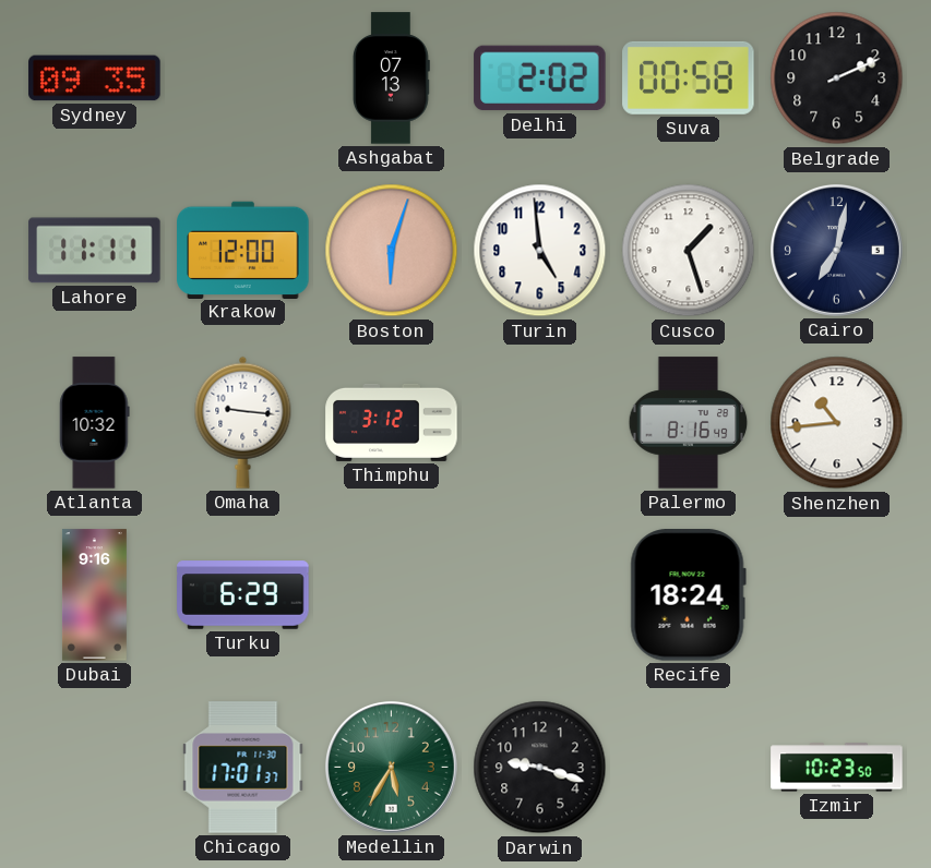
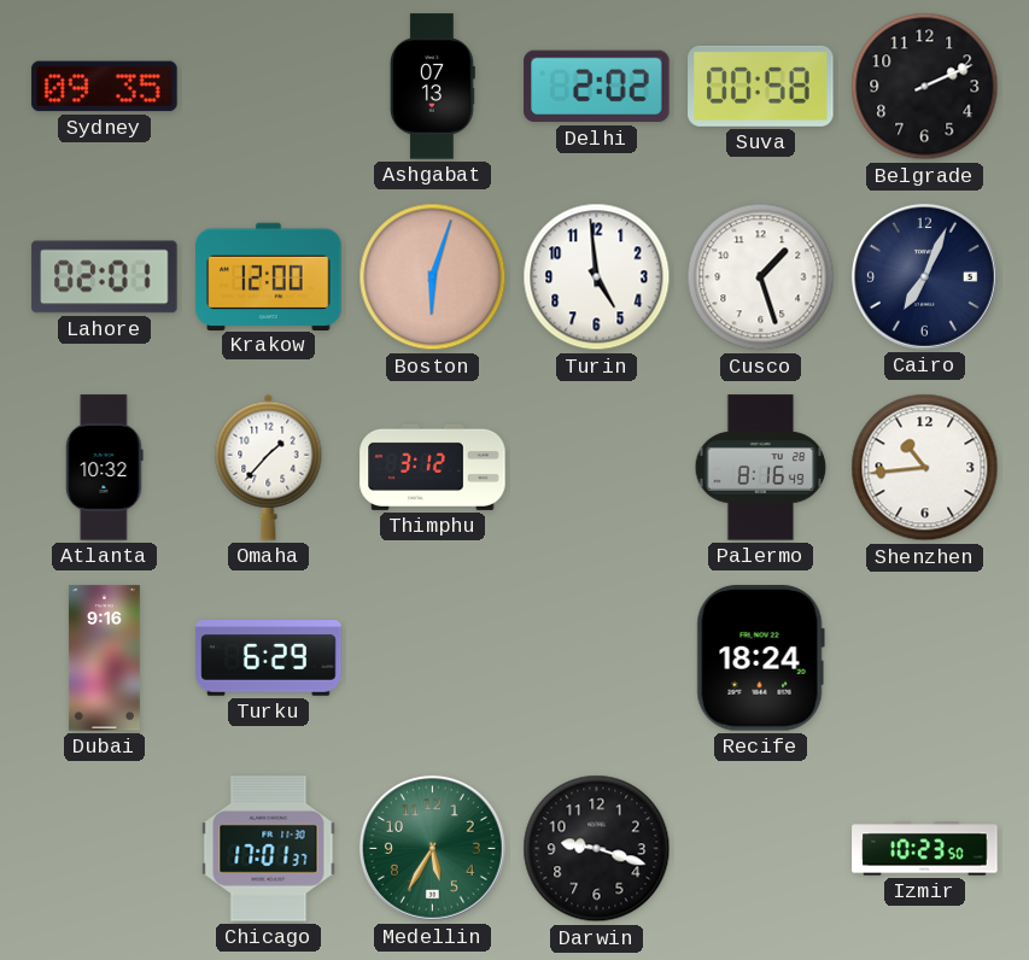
Lahore: 11:11 -> 02:01 (105, 277)
Cairo: 7:02 -> 7:04 (924, 276)
Omaha: 9:16 -> 1:37 (269, 467)
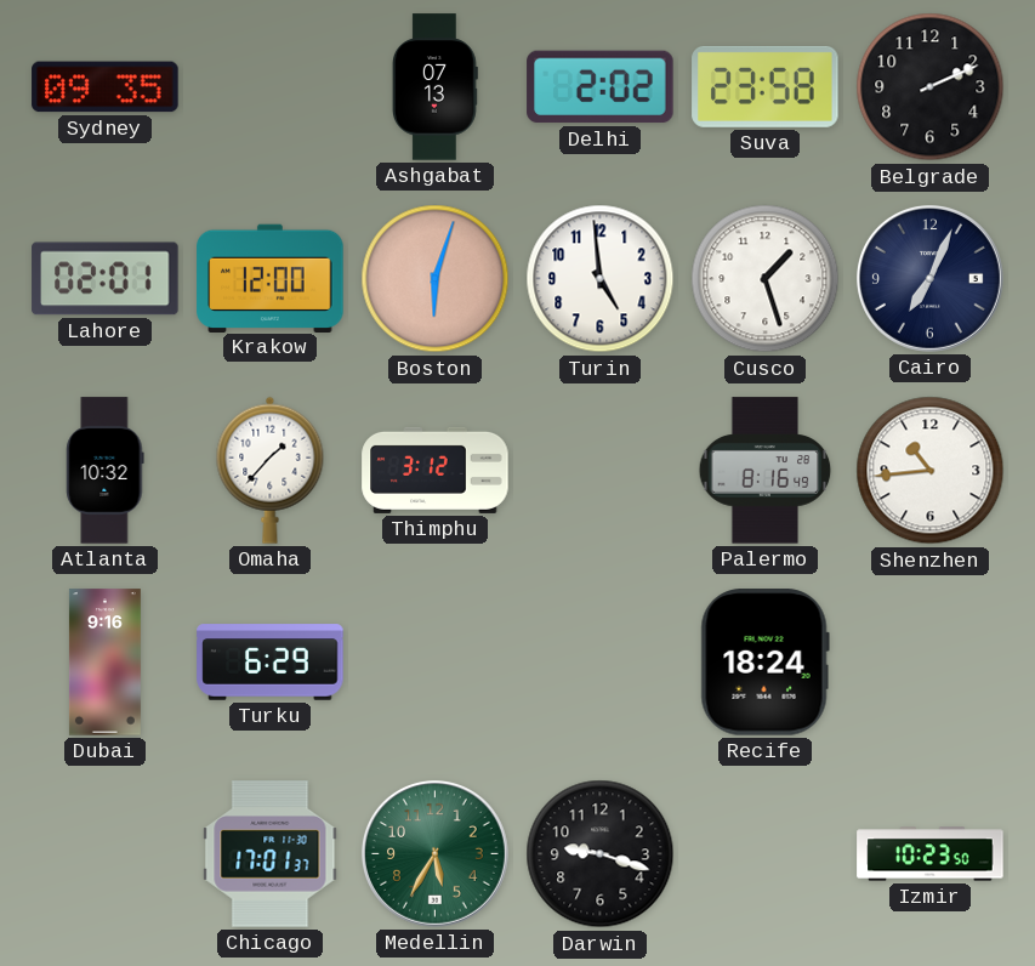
Suva: 00:58 -> 23:58 (766, 86)
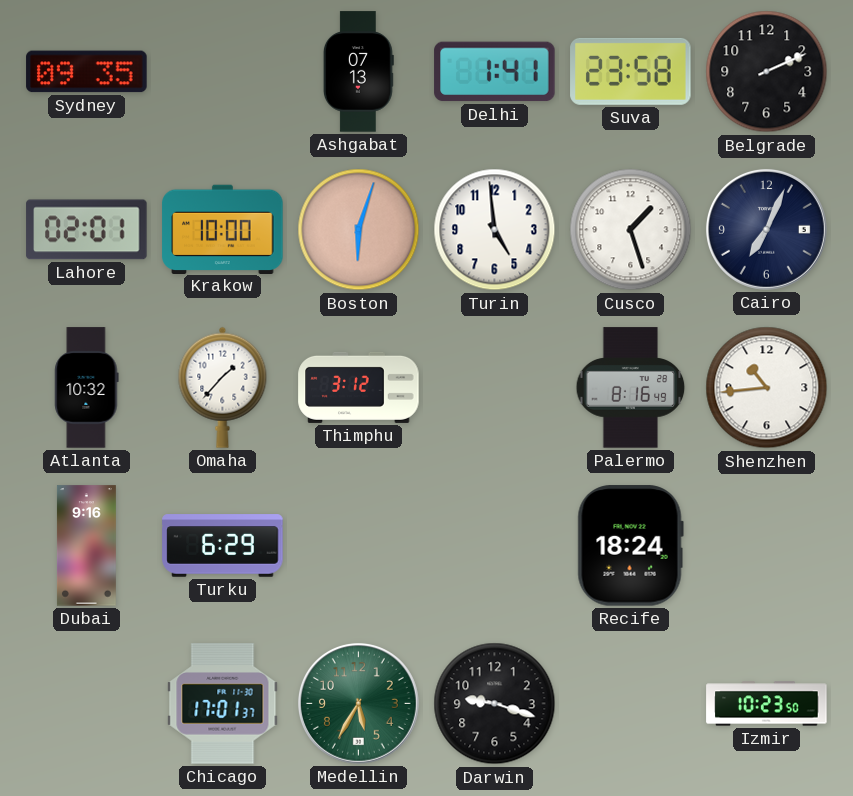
Delhi: 2:02 -> 1:41 (495, 72)
Krakow: 12:00 -> 10:00 (223, 229)
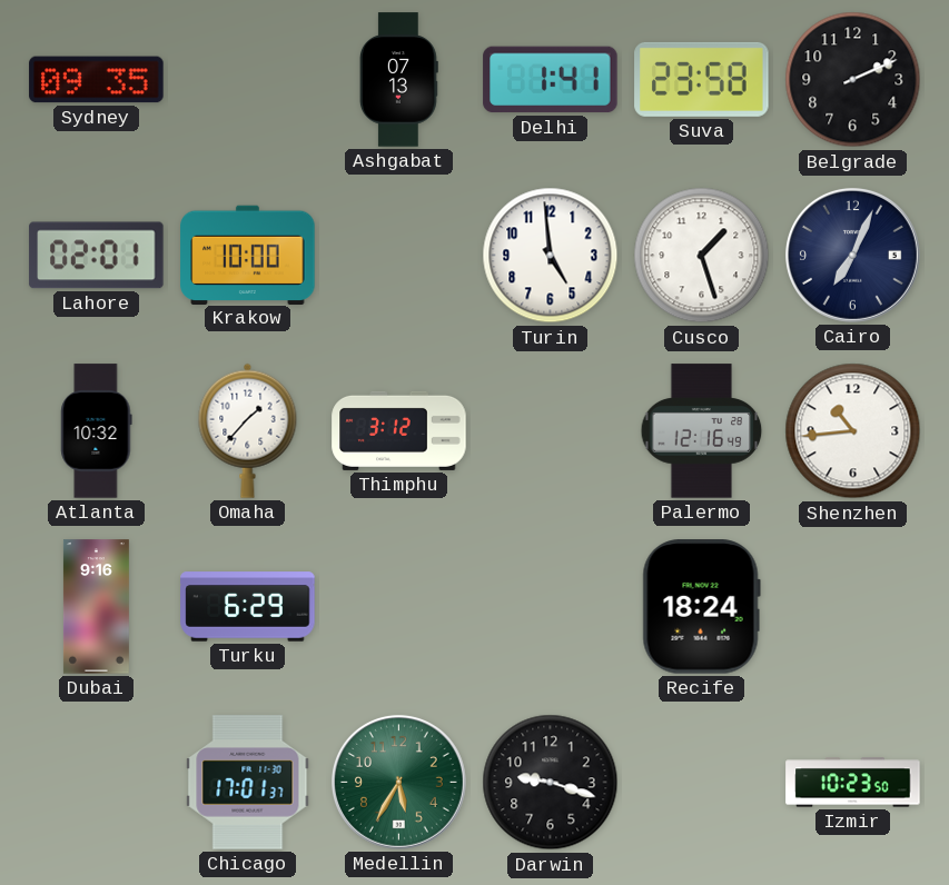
Boston: 6:03 -> none (359, 230)
Palermo: 8:16 -> 12:16 (702, 431)
